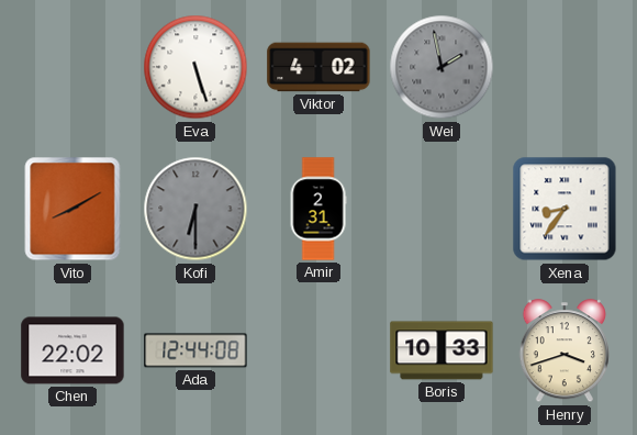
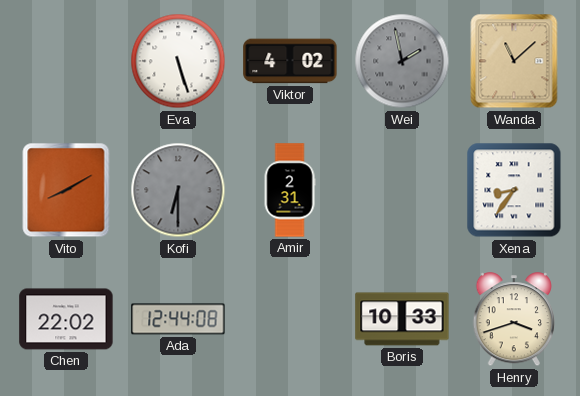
Wanda: none -> 11:08 (514, 61)
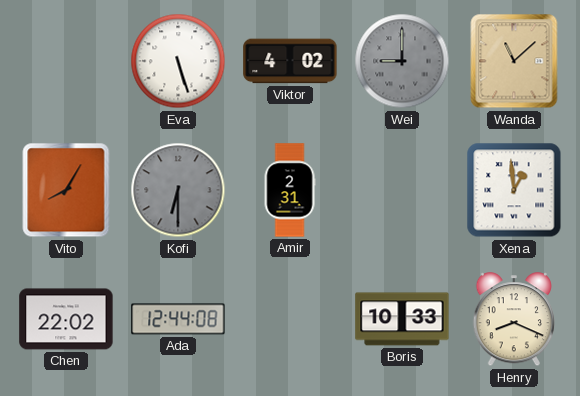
Wei: 1:58 -> 9:00 (402, 61)
Vito: 8:10 -> 8:05 (66, 190)
Xena: 8:36 -> 12:59 (514, 190)
Henry: 3:42 -> 8:19 (513, 320)
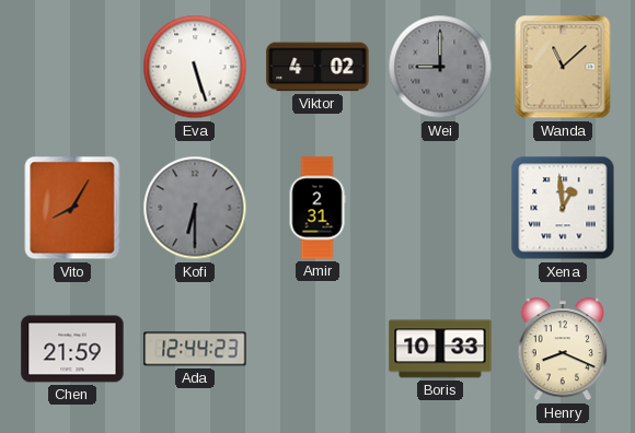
Chen: 22:02 -> 21:59 (72, 349)
Ada: 12:44:08 -> 12:44:23 (195, 349)
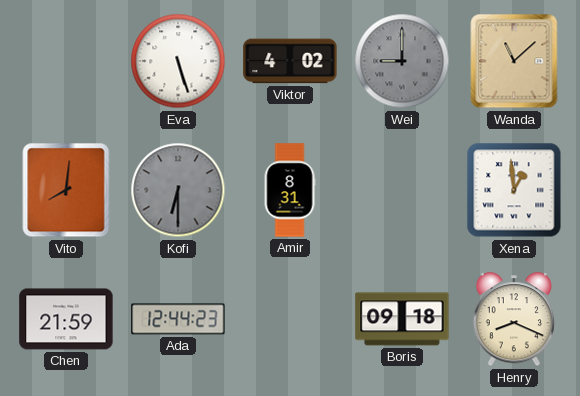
Vito: 8:05 -> 8:01 (66, 190)
Amir: 2:31 -> 8:31 (290, 190)
Boris: 10:33 -> 09:18 (402, 319)
